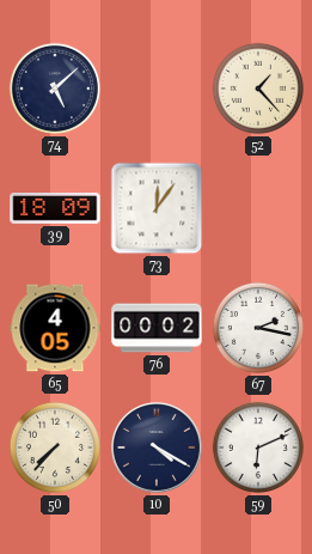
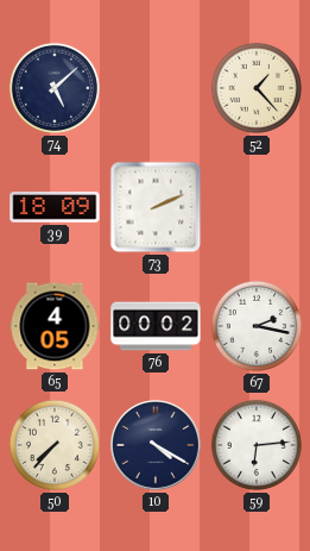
73: 12:06 -> 2:11 (156, 207)
59: 6:11 -> 6:14 (257, 445)
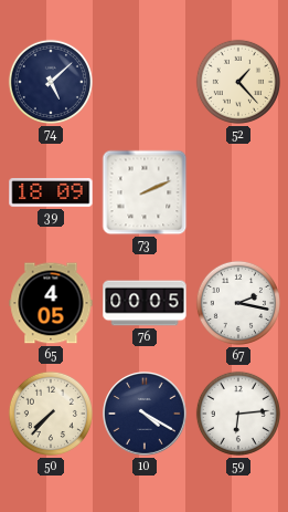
76: 00:02 -> 00:05 (145, 303)
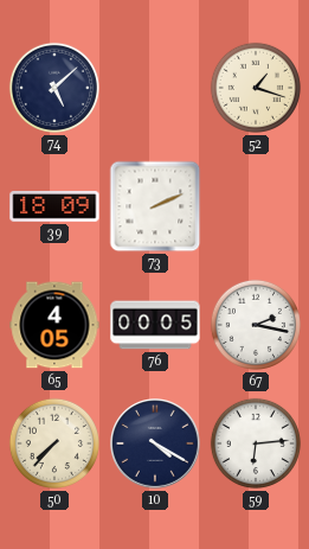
52: 1:23 -> 1:18 (256, 88)
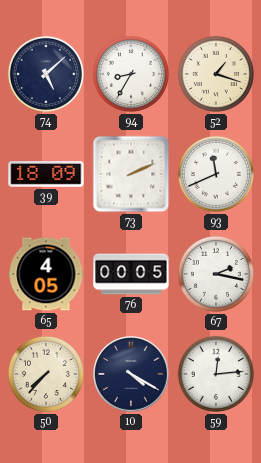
94: none -> 8:35 (131, 74)
93: none -> 11:41 (216, 174)
59: 6:14 -> 12:14 (216, 374)
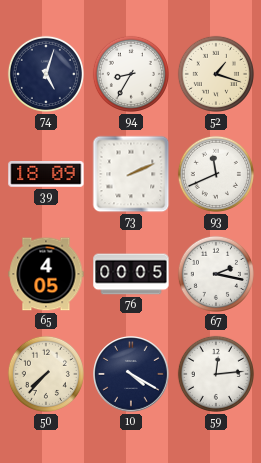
74: 5:08 -> 5:03 (46, 74)
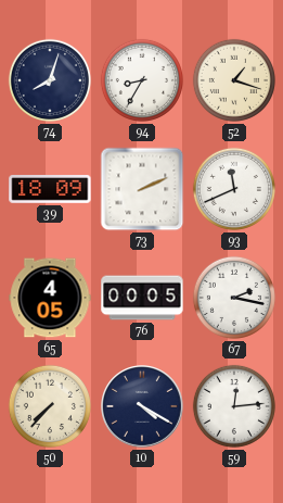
74: 5:03 -> 8:03 (50, 80)
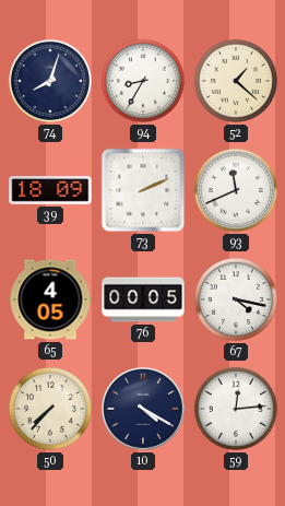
52: 1:18 -> 1:22 (236, 81)
67: 2:17 -> 4:17 (236, 299)
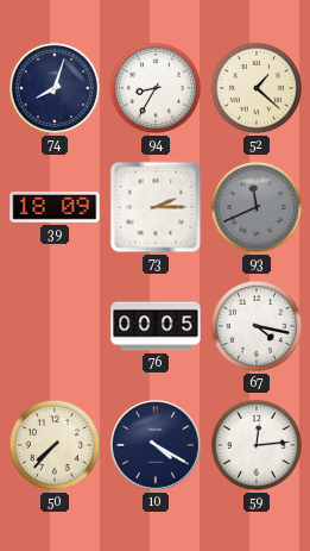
73: 2:11 -> 2:15 (156, 207)
93 dial: white -> grey (257, 207)
65: 4:05 -> none (50, 299)
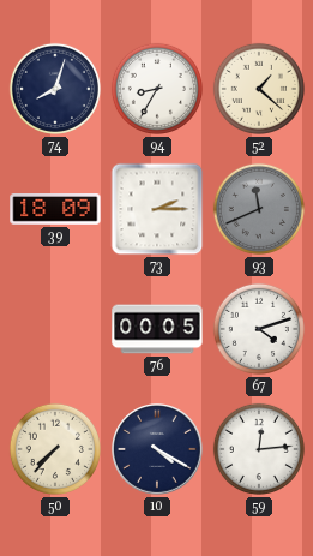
67: 4:17 -> 4:12 (259, 329)
